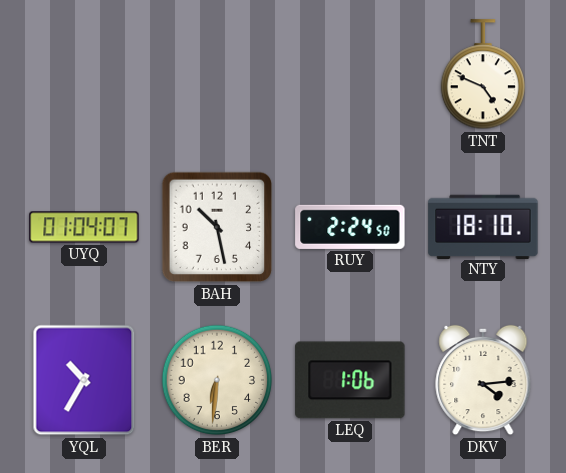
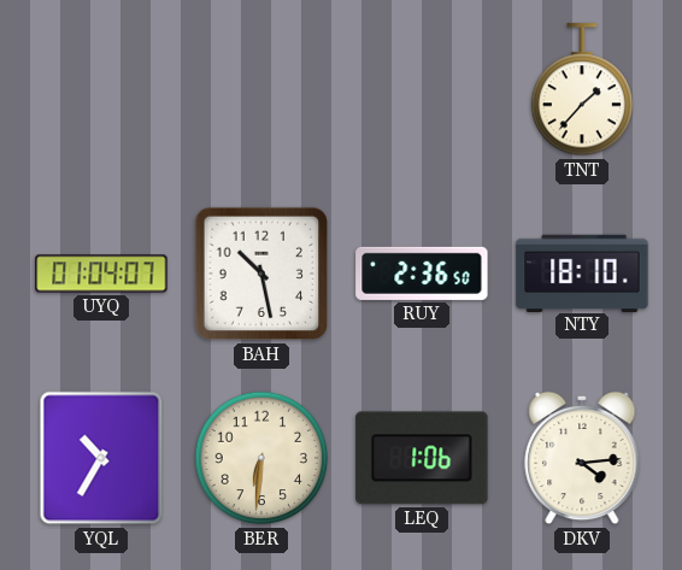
TNT: 4:49 -> 1:37 (581, 90)
RUY: 2:24 -> 2:36 (422, 274)
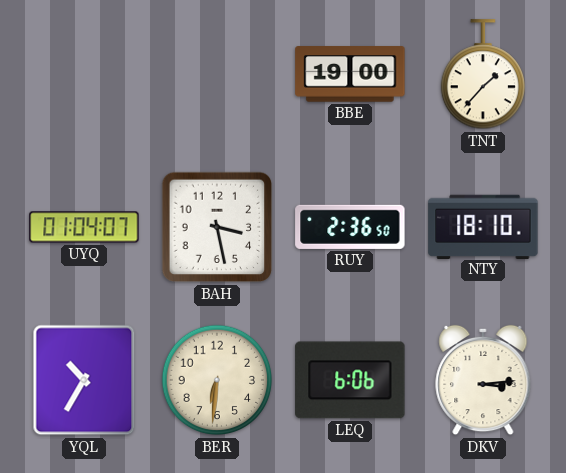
BBE: none -> 19:00 (350, 74)
BAH: 10:28 -> 3:28 (217, 227)
LEQ: 1:06 -> 6:06 (350, 380)
DKV: 4:14 -> 3:14 (483, 380)
